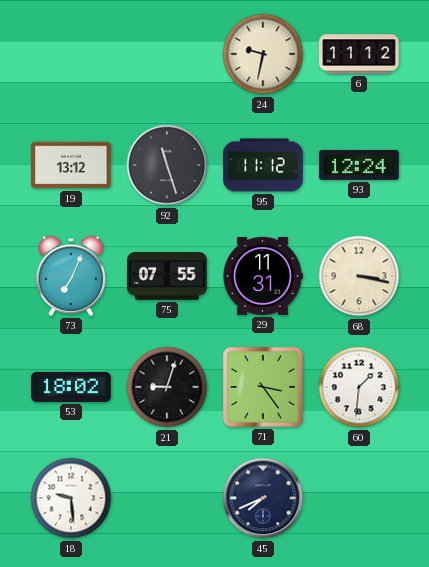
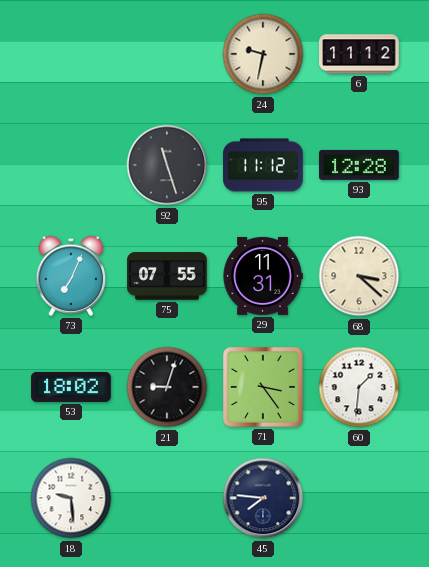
19: 13:12 -> none (71, 165)
93: 12:24 -> 12:28 (360, 165)
68: 3:17 -> 3:22 (359, 276)
45: 7:41 -> 7:46 (263, 498)
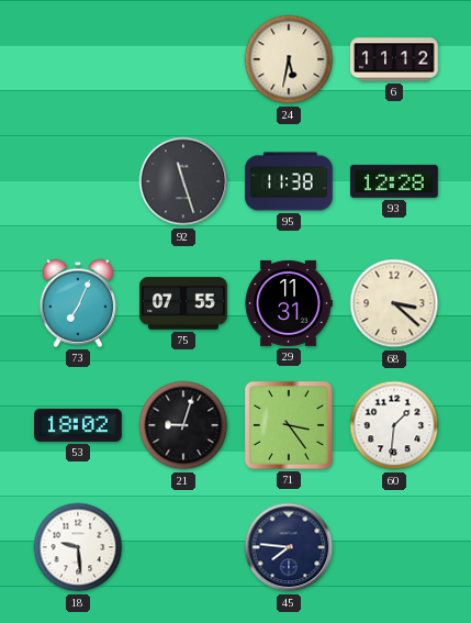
24: 9:32 -> 5:32 (289, 59)
95: 11:12 -> 11:38 (289, 181)
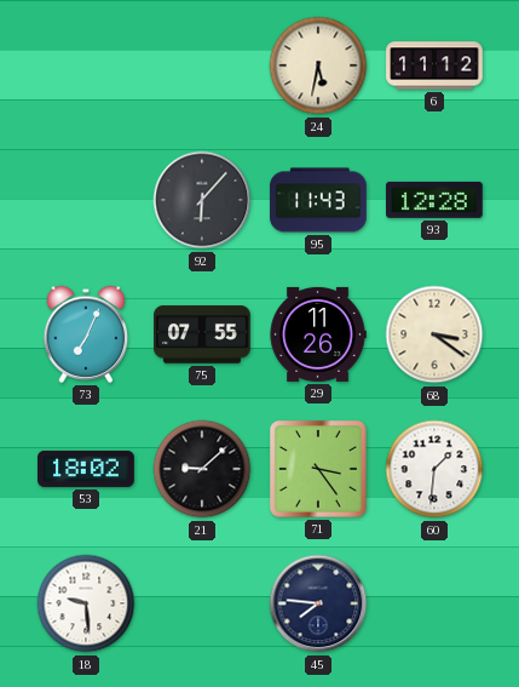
92: 11:27 -> 6:07 (202, 200)
95: 11:38 -> 11:43 (318, 200)
29: 11:31 -> 11:26 (318, 334)
68: 3:22 -> 3:21 (434, 334)
21: 9:03 -> 9:08 (202, 469)
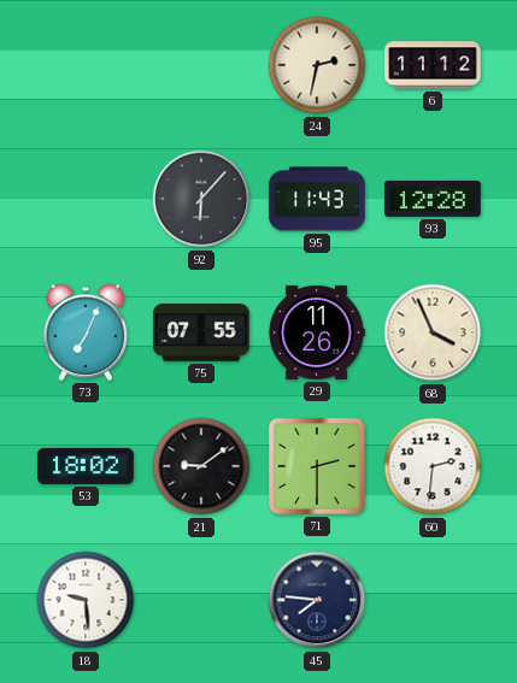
24: 5:32 -> 2:32 (317, 65)
68: 3:21 -> 3:56 (433, 332)
21: 9:08 -> 9:09 (201, 466)
71: 3:24 -> 2:30 (317, 466)
60: 1:31 -> 2:31 (433, 466)
